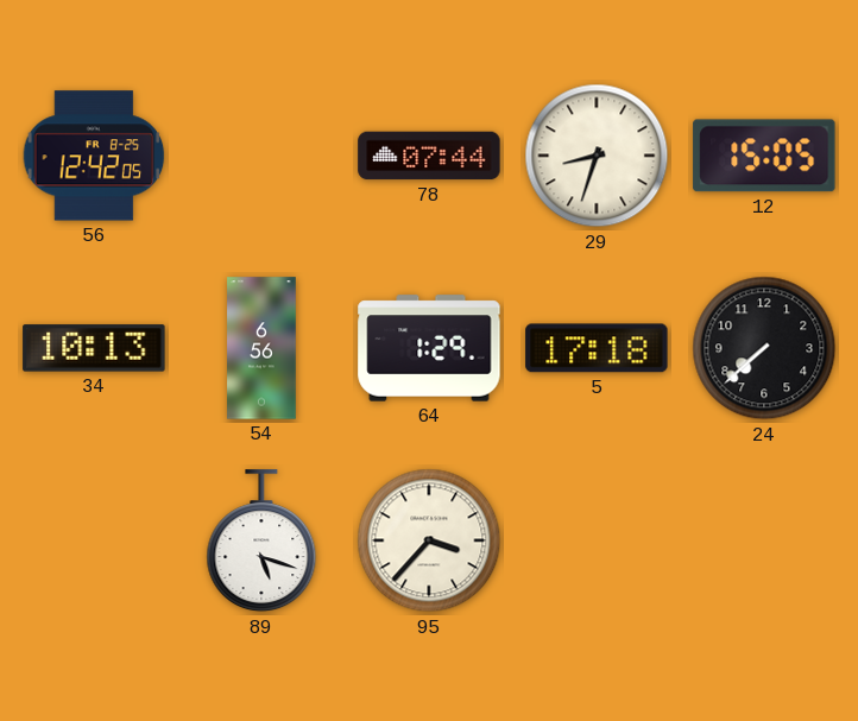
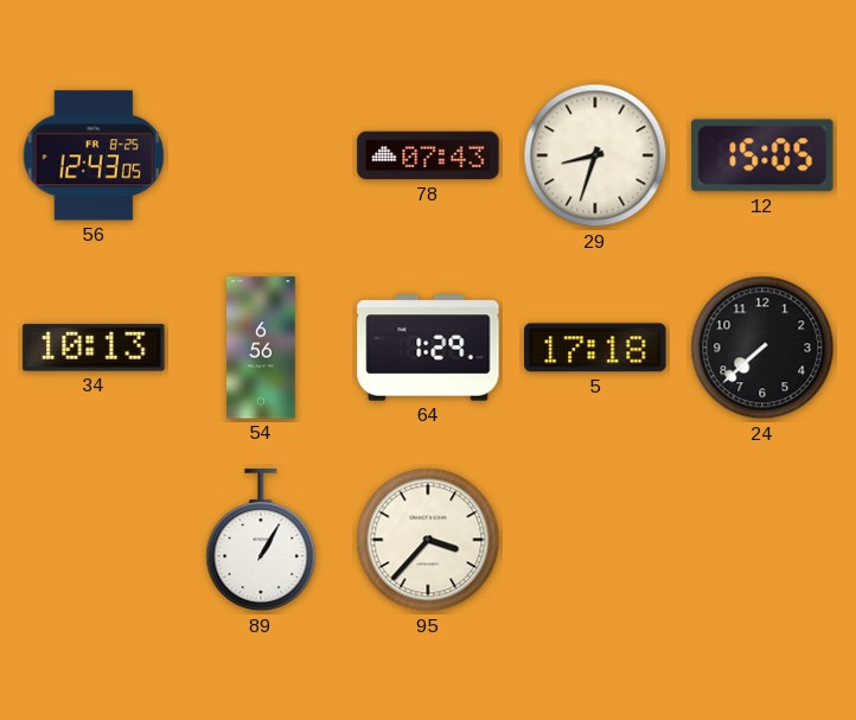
56: 12:42 -> 12:43 (94, 155)
78: 07:44 -> 07:43 (428, 155)
89: 5:18 -> 1:05 (261, 541)
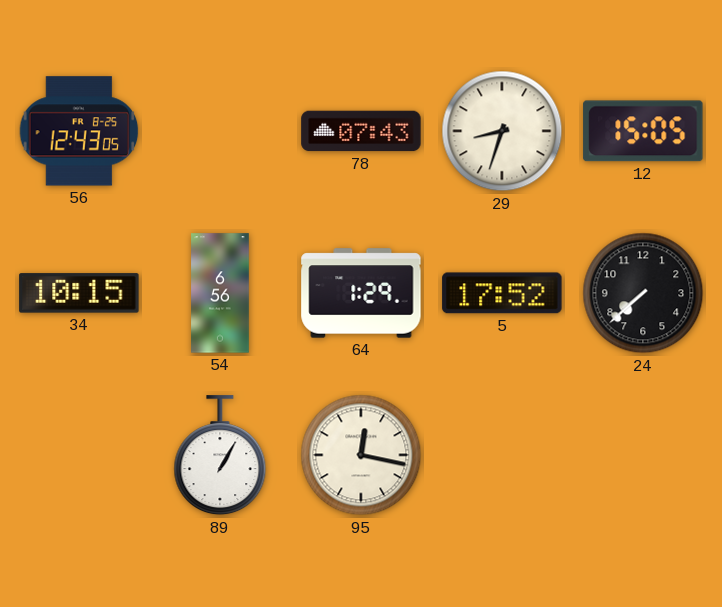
34: 10:13 -> 10:15 (79, 293)
5: 17:18 -> 17:52 (502, 293)
95: 3:37 -> 12:17 (361, 455)
